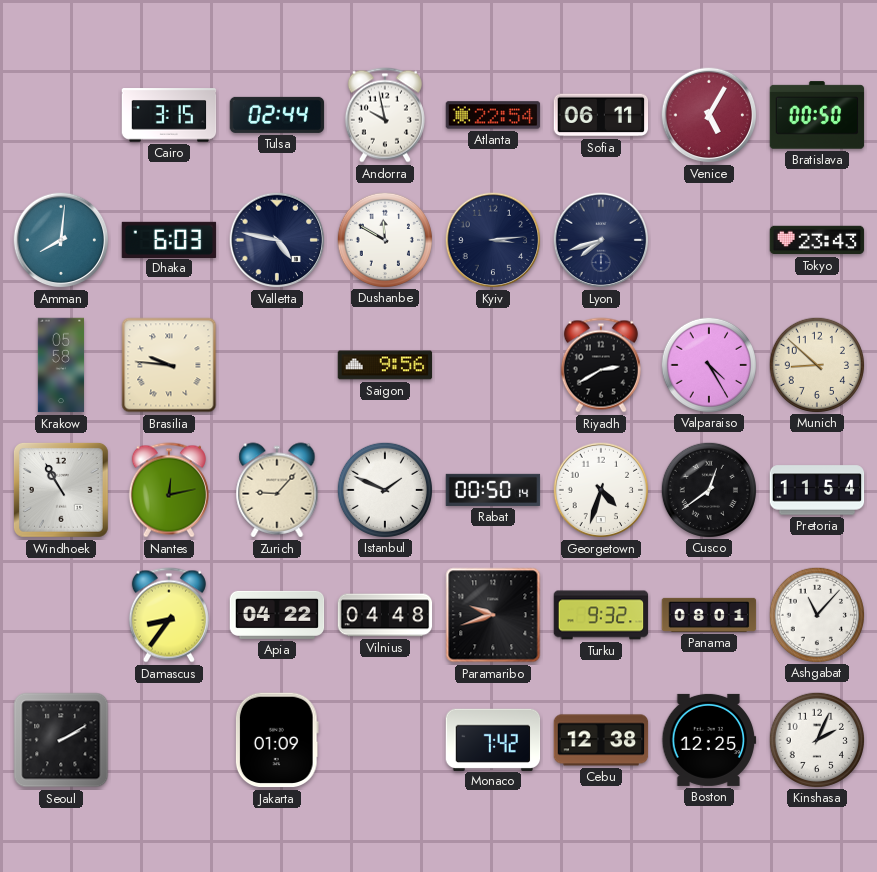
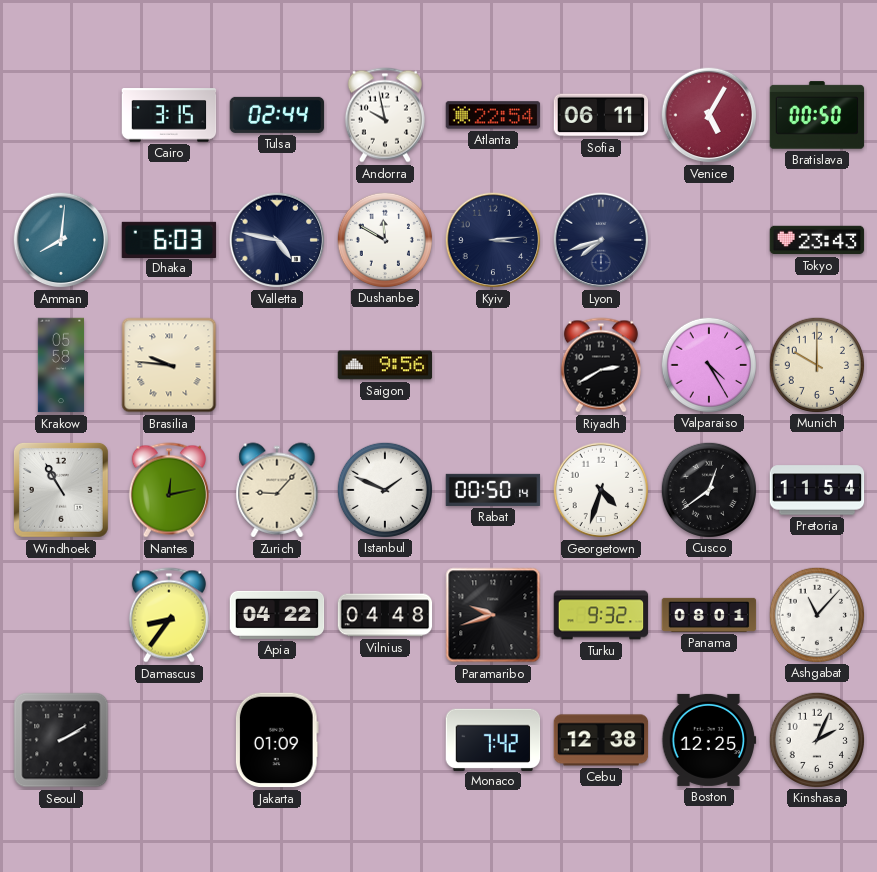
Munich: 8:52 -> 10:00 (816, 364)
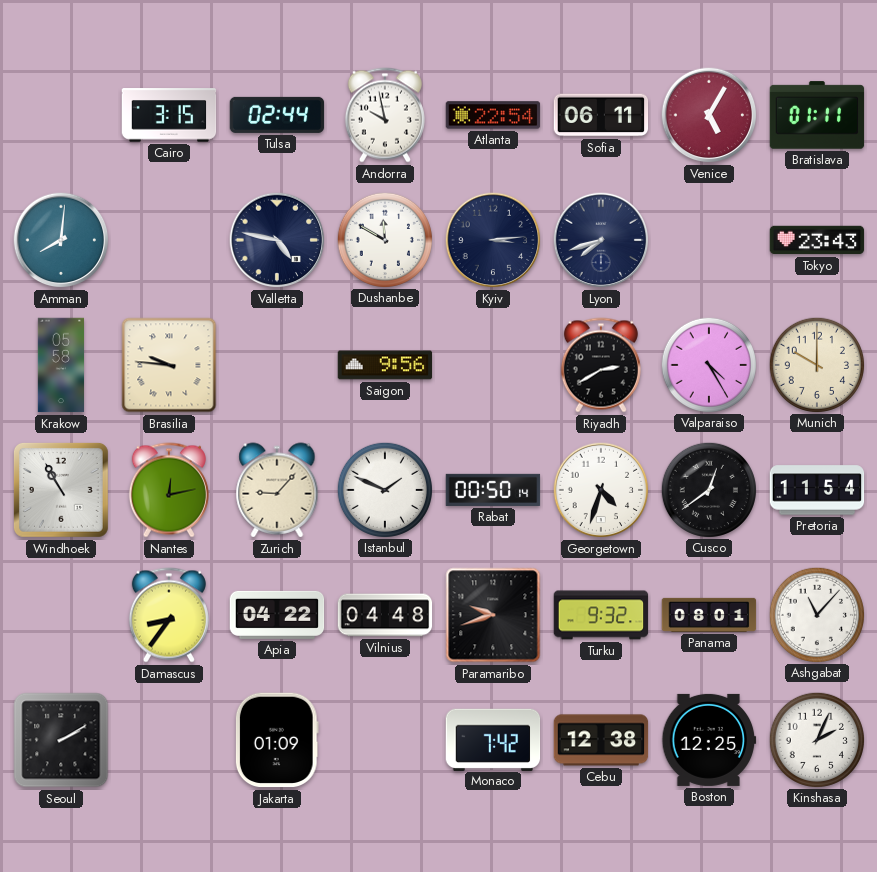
Bratislava: 00:50 -> 01:11 (817, 115)
Dhaka: 6:03 -> none (169, 239)
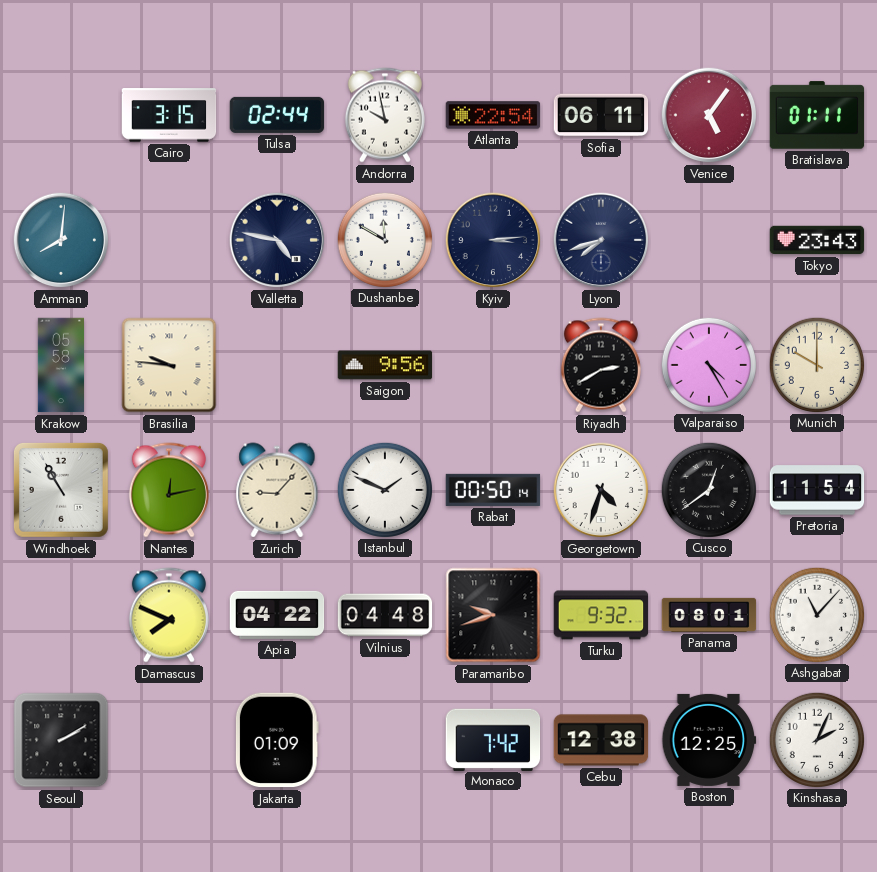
Venice: 5:05 -> 5:06 (709, 115)
Damascus: 8:36 -> 7:49 (169, 615)
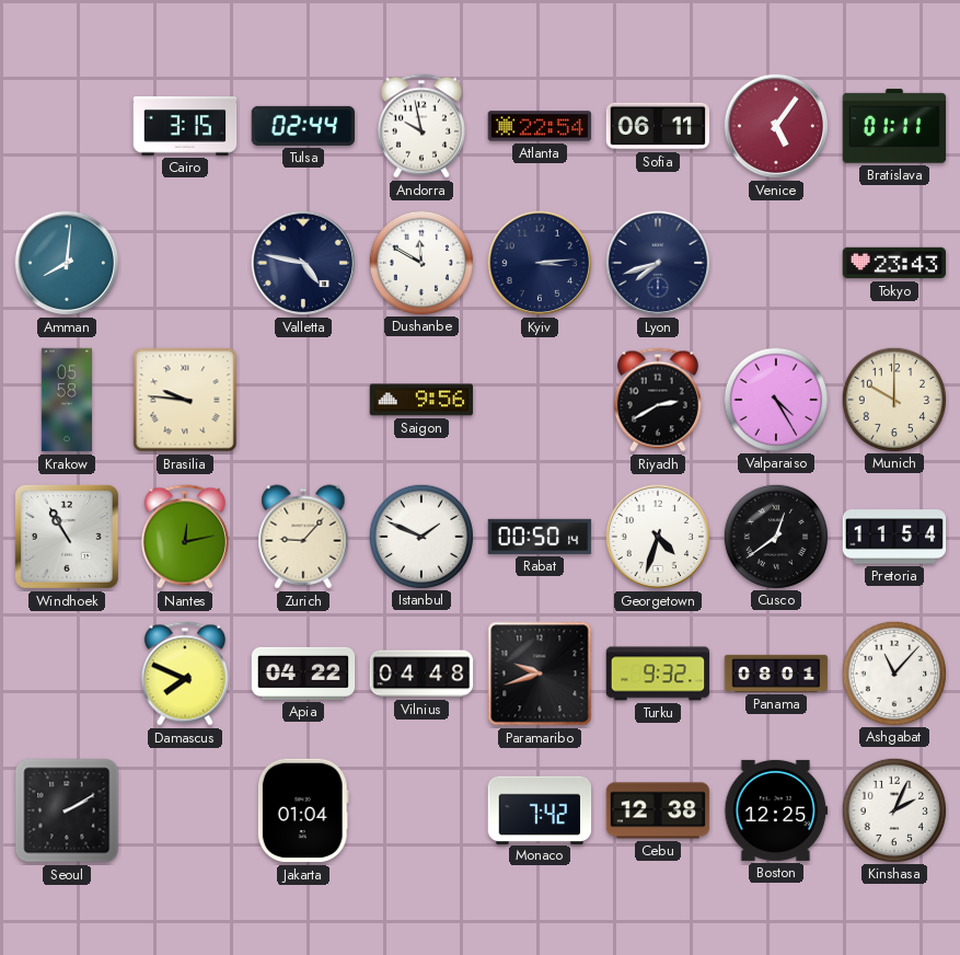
Jakarta: 01:09 -> 01:04 (303, 810)
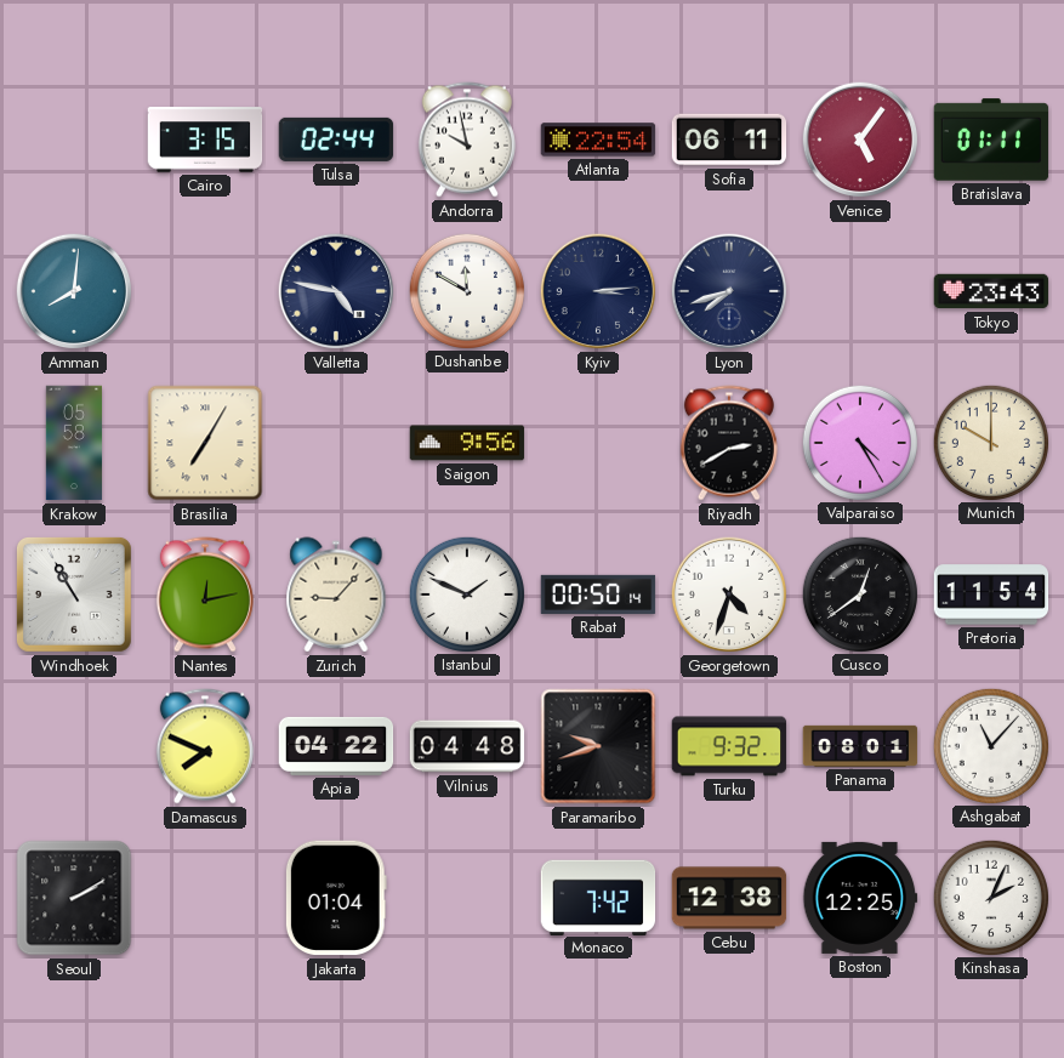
Brasilia: 9:46 -> 7:05 (205, 443)
